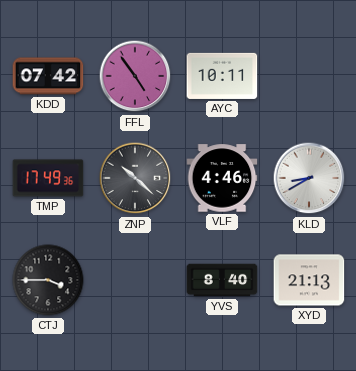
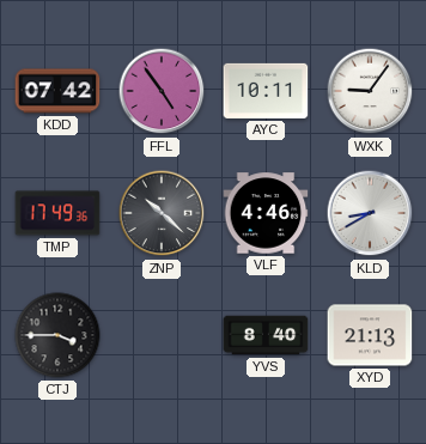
WXK: none -> 9:06 (370, 91)
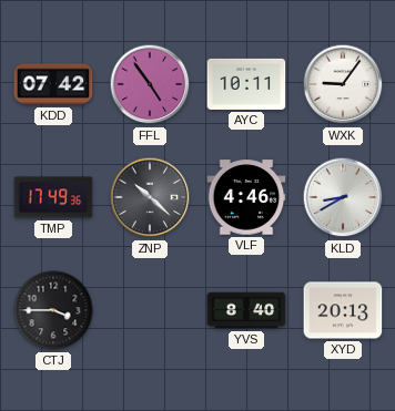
XYD: 21:13 -> 20:13 (343, 310)
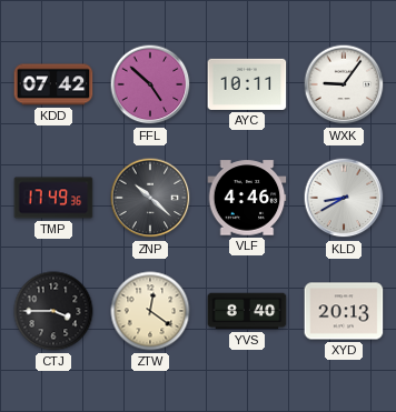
FFL: 4:54 -> 4:52 (150, 84)
ZTW: none -> 12:21 (150, 311)
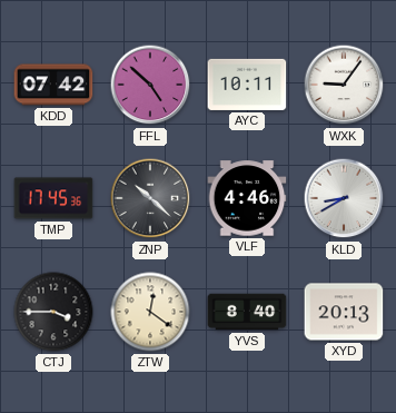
TMP: 17:49 -> 17:45 (53, 198)
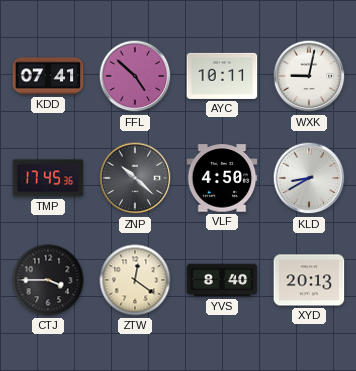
KDD: 07:42 -> 07:41 (48, 76)
WXK: 9:06 -> 9:02 (309, 76)
VLF: 4:46 -> 4:50 (222, 178)
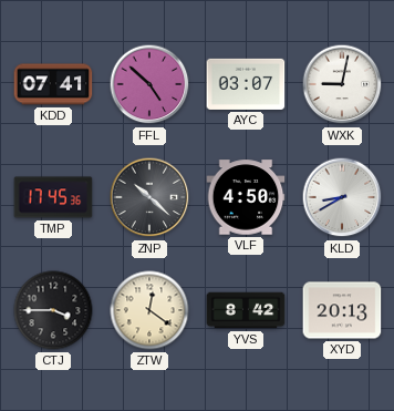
AYC: 10:11 -> 03:07 (246, 84)
YVS: 8:40 -> 8:42 (246, 310)
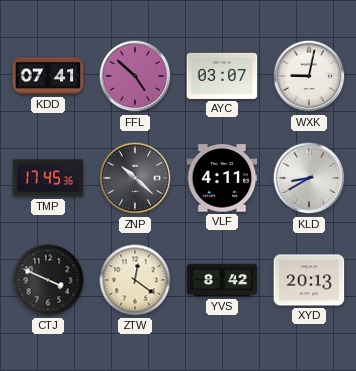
VLF: 4:50 -> 4:11 (222, 178)
CTJ: 3:45 -> 3:49 (48, 280)
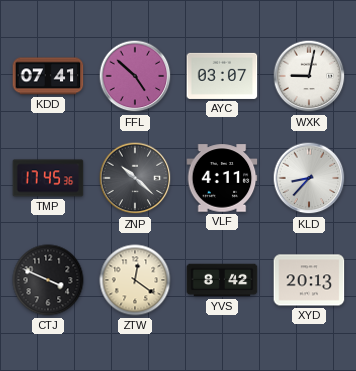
KLD: 8:40 -> 8:37 (309, 178)
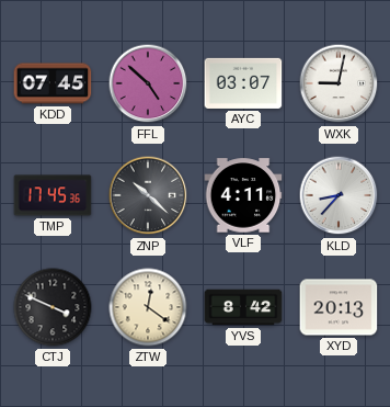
KDD: 07:41 -> 07:45 (53, 83)
